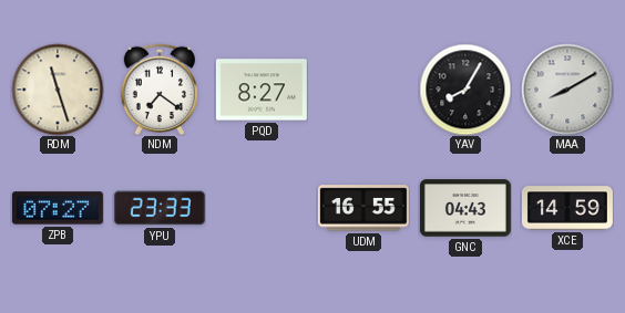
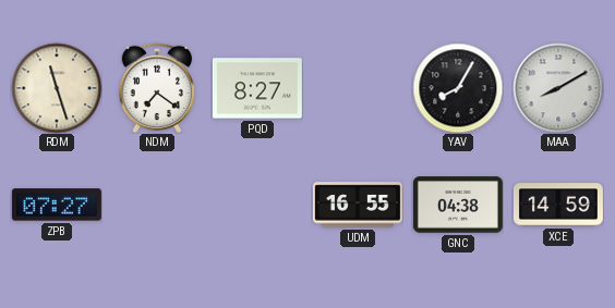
YPU: 23:33 -> none (160, 208)
GNC: 04:43 -> 04:38 (458, 205)
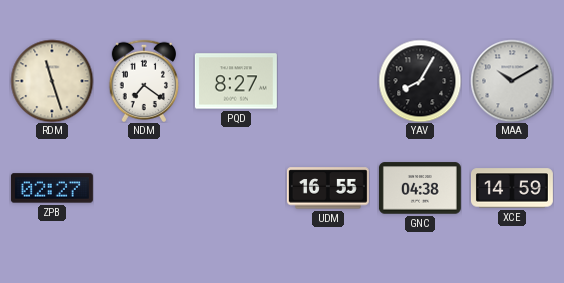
MAA: 8:10 -> 10:10 (512, 81)
ZPB: 07:27 -> 02:27 (52, 188)
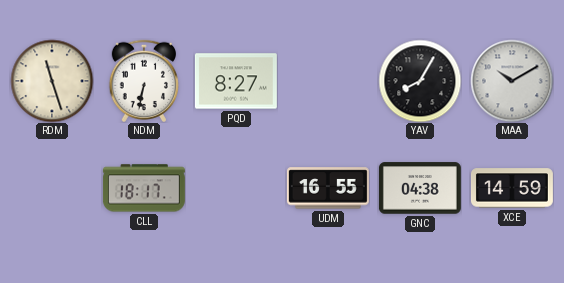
NDM: 7:21 -> 6:32 (143, 80)
ZPB: 02:27 -> none (52, 188)
CLL: none -> 18:17 (144, 188)
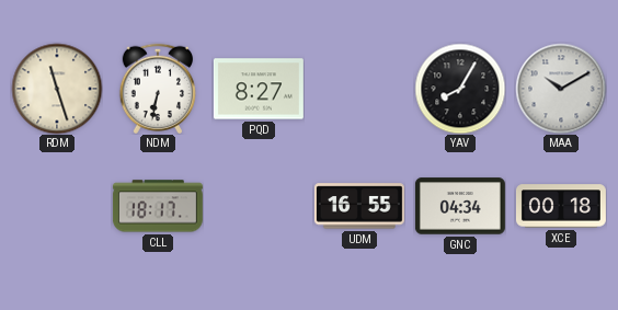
GNC: 04:38 -> 04:34 (460, 206)
XCE: 14:59 -> 00:18 (561, 206)
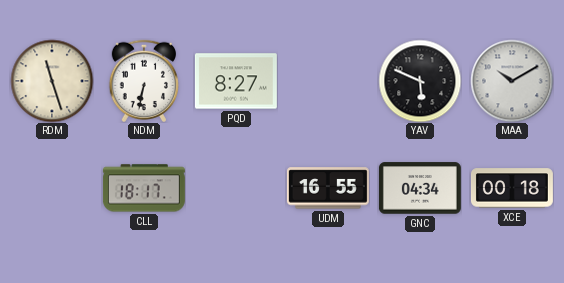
YAV: 8:05 -> 5:49 (420, 81)
